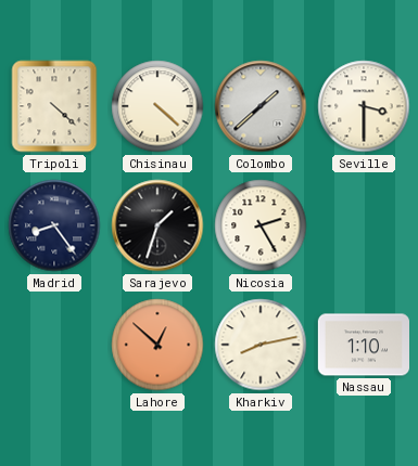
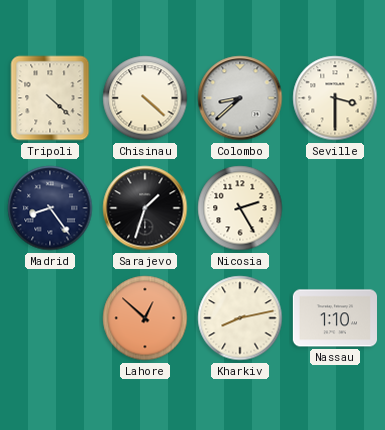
Colombo: 1:38 -> 8:38 (240, 98)
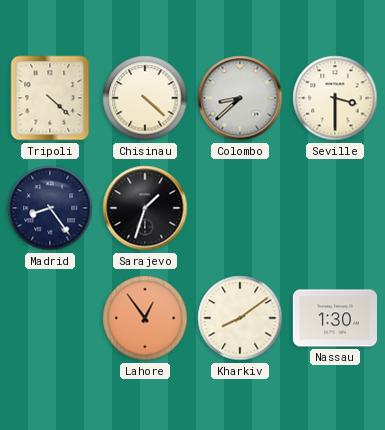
Nicosia: 2:25 -> none (240, 208)
Lahore: 12:52 -> 12:54 (145, 318)
Kharkiv: 8:13 -> 8:09 (240, 318)
Nassau: 1:10 -> 1:30 (334, 318)
